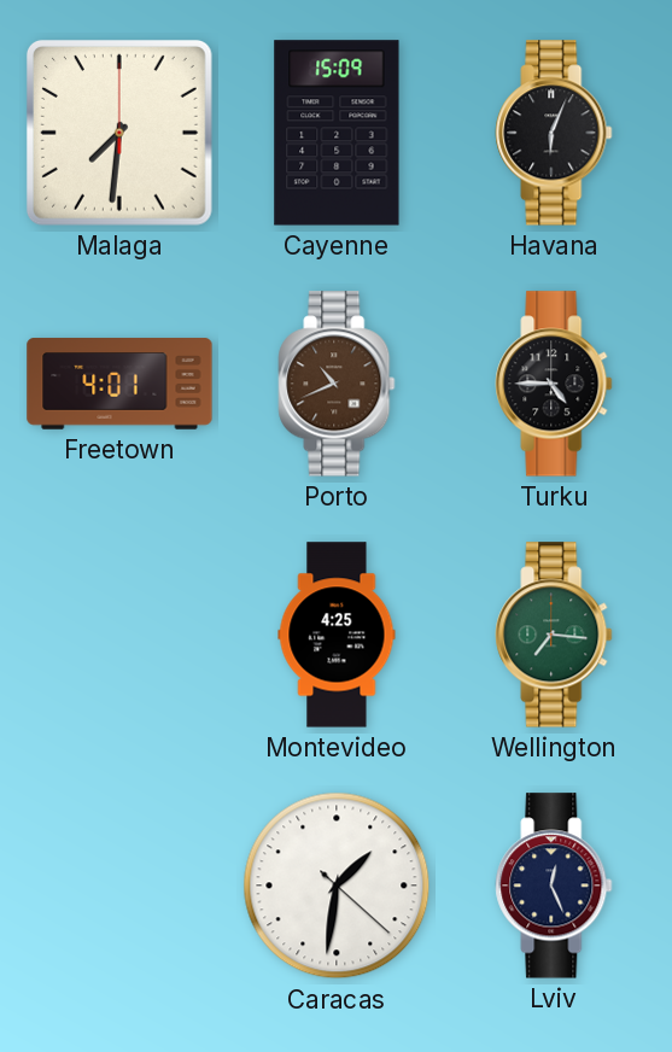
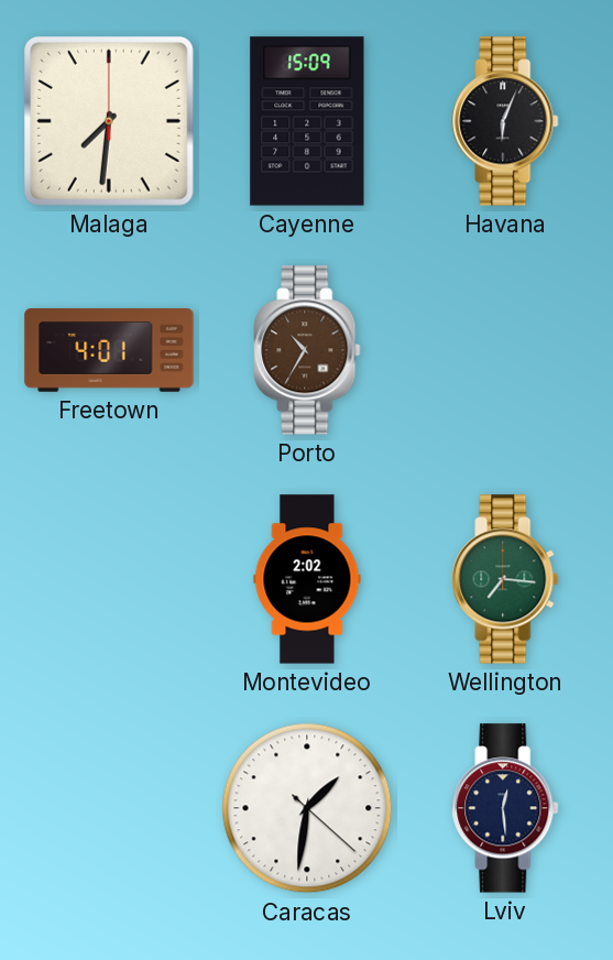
Porto: 10:41 -> 10:35 (307, 350)
Turku: 4:45 -> none (554, 384)
Montevideo: 4:25 -> 2:02 (307, 579)
Lviv: 12:26 -> 12:29 (505, 808)
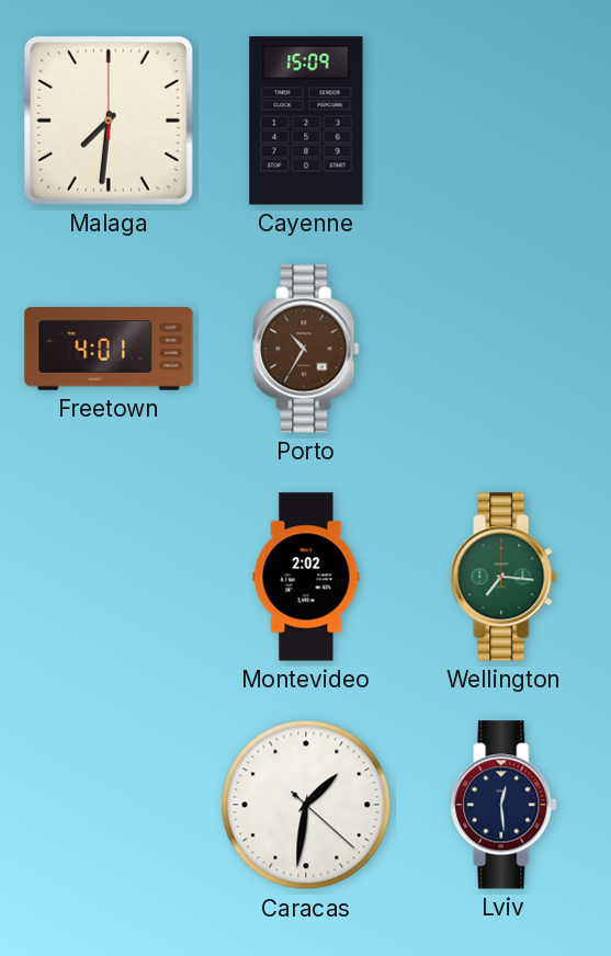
Havana: 6:04 -> none (505, 121)
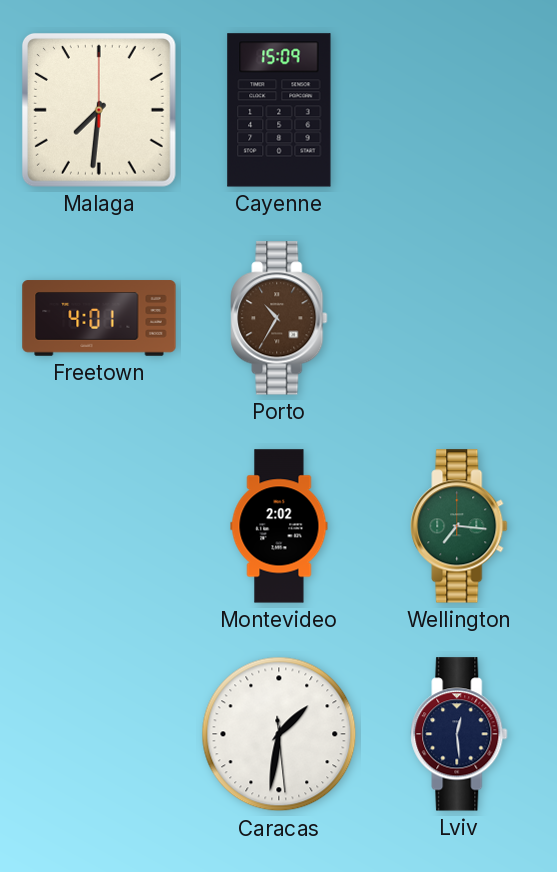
Caracas: 1:31:22 -> 1:31:29 (279, 734)
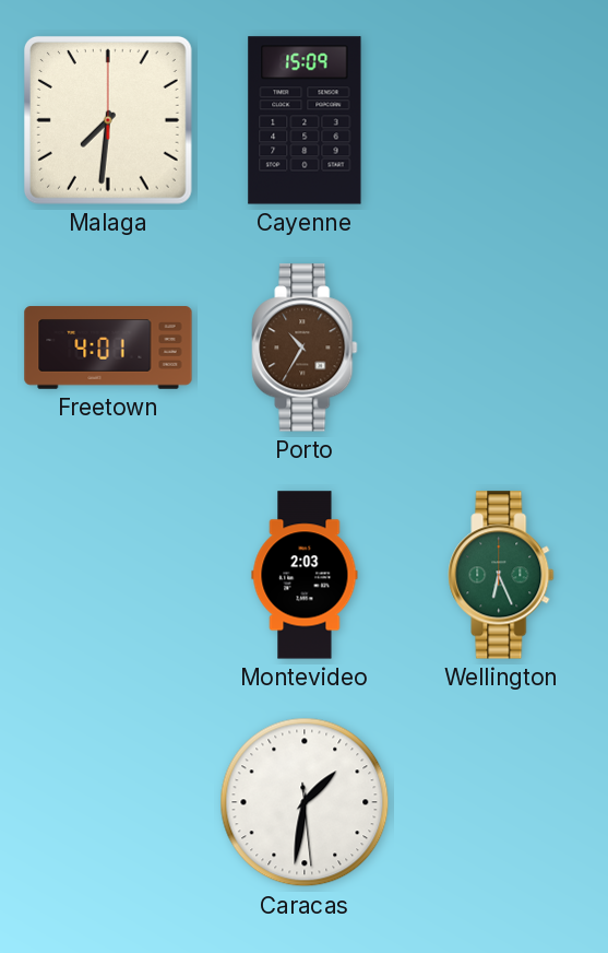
Montevideo: 2:02 -> 2:03 (305, 575)
Wellington: 7:16 -> 6:26 (501, 575)
Lviv: 12:29 -> none (459, 734)
